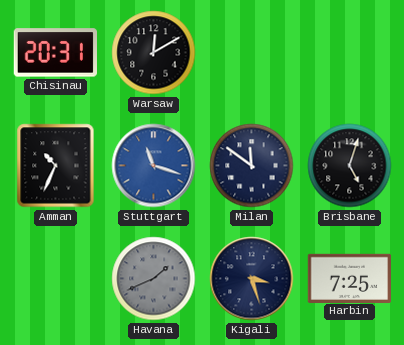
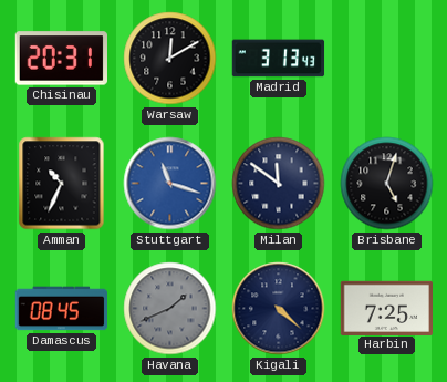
Madrid: none -> 3:13 (279, 59)
Damascus: none -> 08:45 (61, 309)
Kigali: 3:27 -> 4:22 (279, 309)
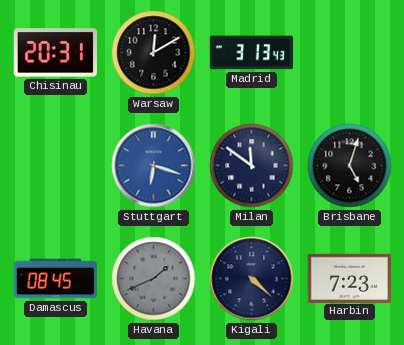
Amman: 10:34 -> none (62, 184)
Stuttgart: 11:18 -> 6:18 (154, 166)
Harbin: 7:25 -> 7:23 (349, 278)
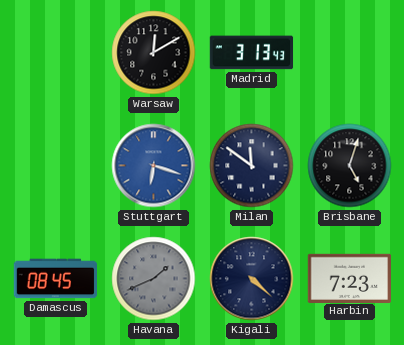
Chisinau: 20:31 -> none (55, 53)
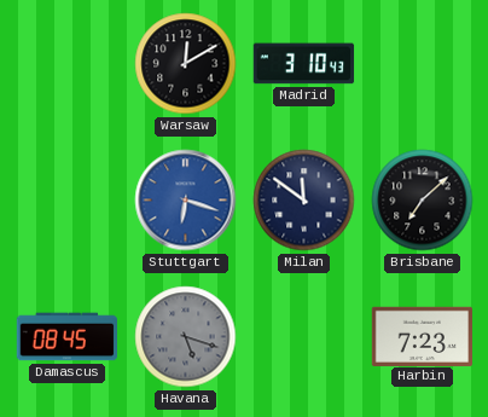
Madrid: 3:13 -> 3:10 (304, 64)
Brisbane: 5:03 -> 7:08 (423, 201)
Havana: 1:41 -> 5:18 (186, 337)
Kigali: 4:22 -> none (252, 279)
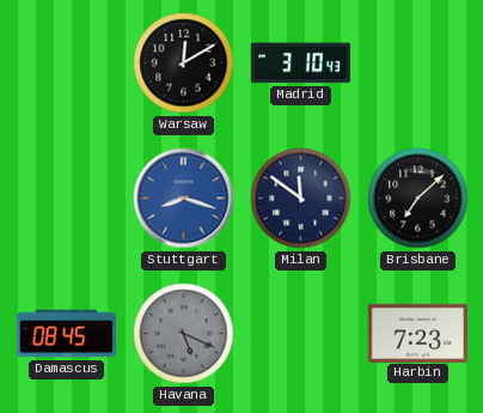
Stuttgart: 6:18 -> 8:18 (184, 199)
Havana: 5:18 -> 5:19 (184, 334)
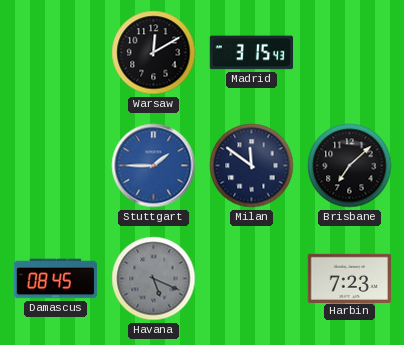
Madrid: 3:10 -> 3:15 (252, 53)
Stuttgart: 8:18 -> 1:45 (154, 166)
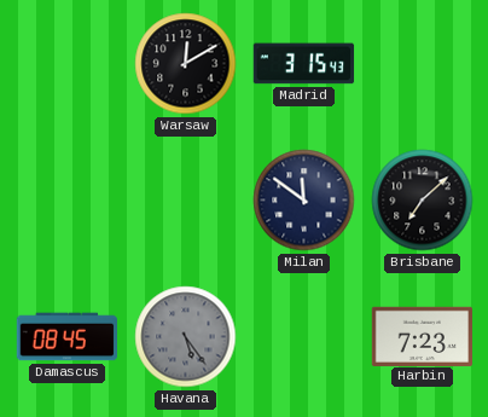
Stuttgart: 1:45 -> none (154, 166)
Havana: 5:19 -> 5:24 (186, 337)
